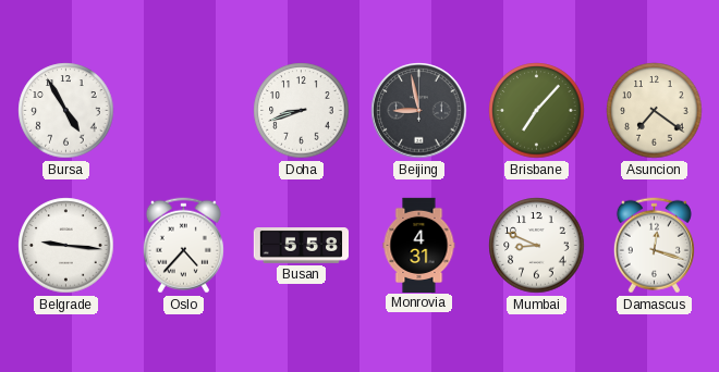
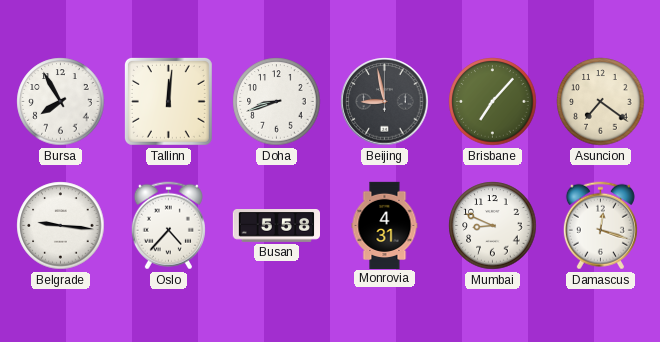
Bursa: 4:55 -> 7:55 (61, 102)
Tallinn: none -> 12:01 (168, 101)
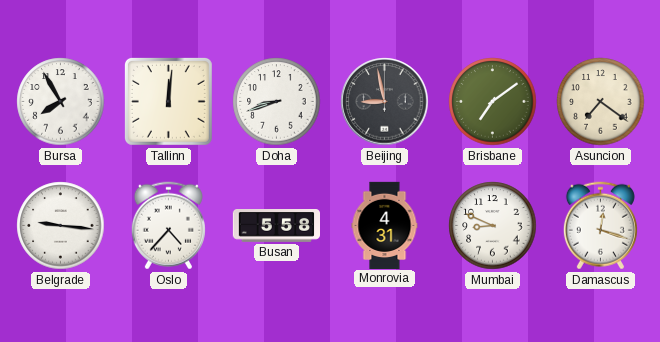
Brisbane: 7:07 -> 7:09 (493, 102)
